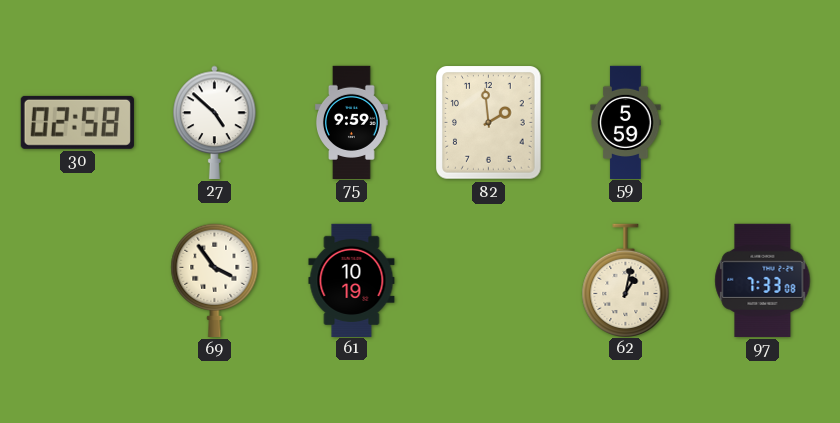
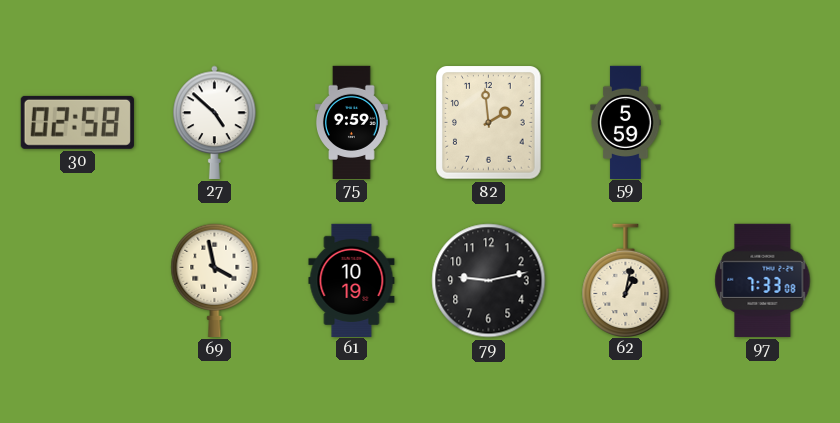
69: 3:54 -> 3:58 (215, 280)
79: none -> 9:13 (489, 281)
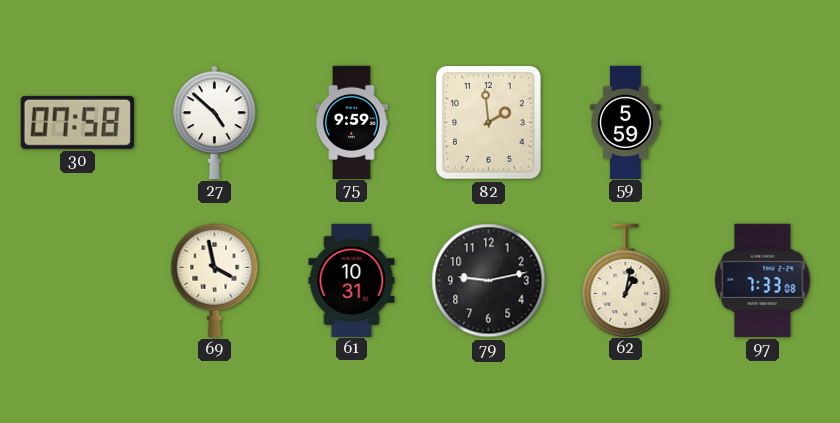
30: 02:58 -> 07:58 (77, 122)
61: 10:19 -> 10:31 (352, 280)
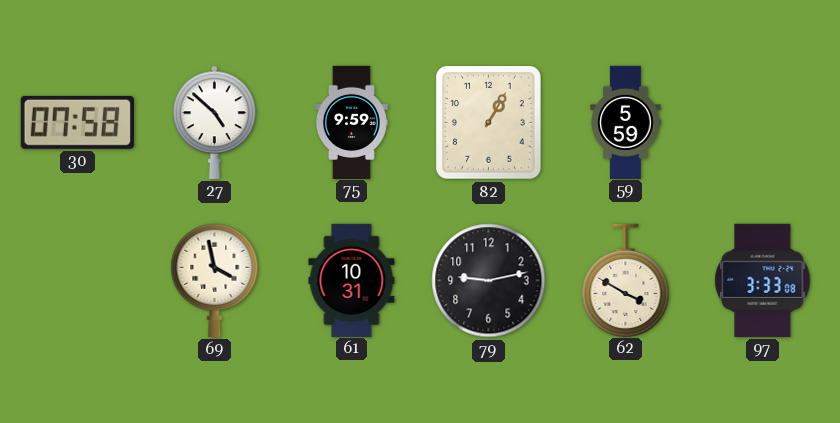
82: 1:59 -> 1:05 (489, 123)
62: 1:02 -> 3:50 (626, 280)
97: 7:33 -> 3:33 (763, 280)
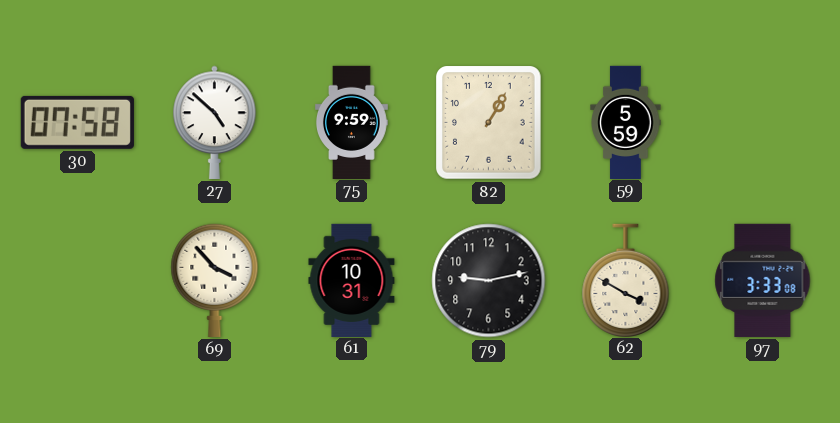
69: 3:58 -> 3:53 (215, 280)
